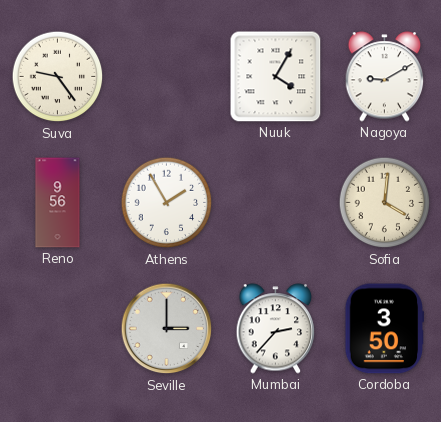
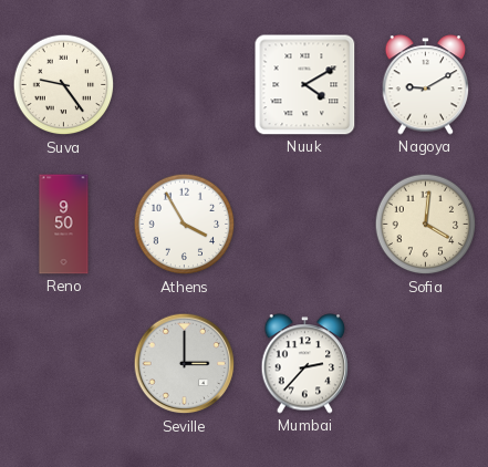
Nuuk: 4:05 -> 4:10 (305, 85)
Reno: 9:56 -> 9:50 (64, 225)
Athens: 1:55 -> 3:55 (185, 225)
Cordoba: 3:50 -> none (385, 329)
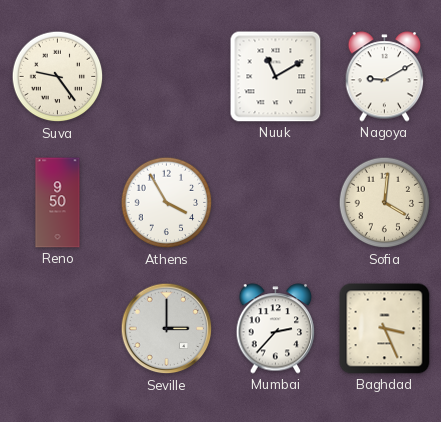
Nuuk: 4:10 -> 11:10 (276, 77)
Baghdad: none -> 3:26 (385, 329)
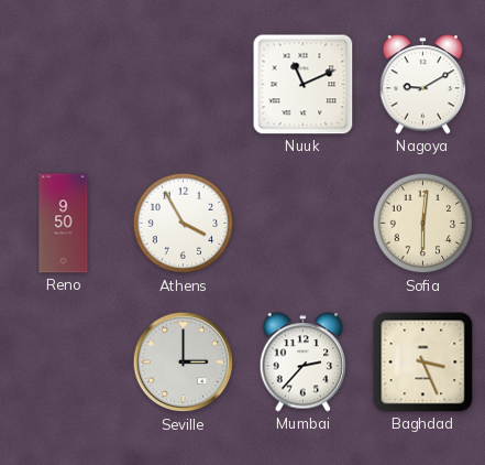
Suva: 9:24 -> none (58, 77)
Nuuk: 11:10 -> 11:11 (304, 85)
Sofia: 4:01 -> 6:01 (423, 224)
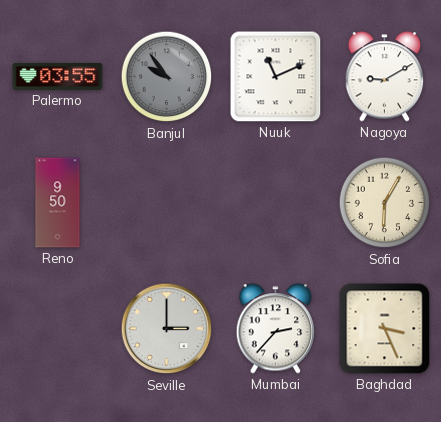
Palermo: none -> 03:55 (58, 76)
Banjul: none -> 9:54 (167, 77)
Athens: 3:55 -> none (184, 224)
Sofia: 6:01 -> 6:05 (385, 203)
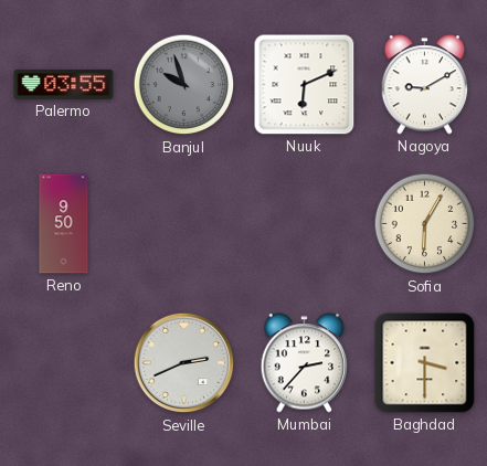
Banjul: 9:54 -> 9:57 (184, 85)
Nuuk: 11:11 -> 6:11 (305, 85)
Seville: 3:00 -> 2:41 (184, 363)
Baghdad: 3:26 -> 3:30 (425, 363)
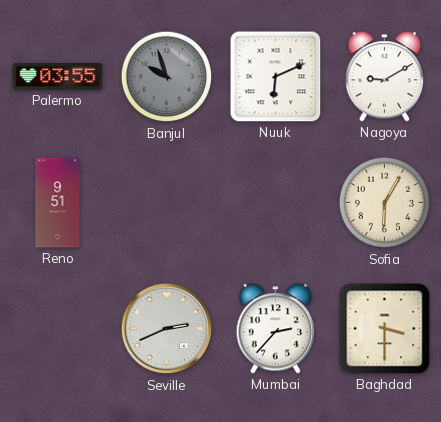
Reno: 9:50 -> 9:51 (58, 203)
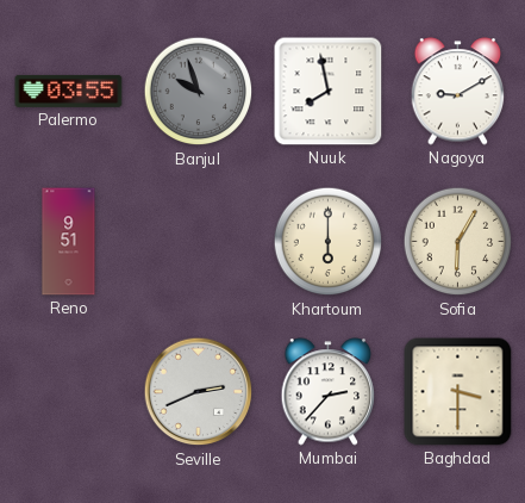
Nuuk: 6:11 -> 7:58 (329, 92)
Khartoum: none -> 6:00 (329, 242)
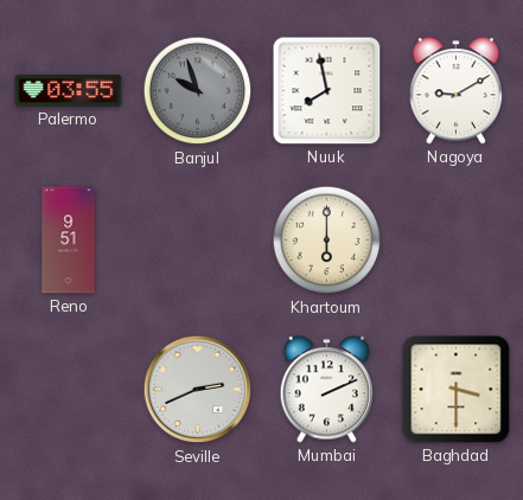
Sofia: 6:05 -> none (458, 242)
Mumbai: 2:37 -> 2:11 (327, 390)
